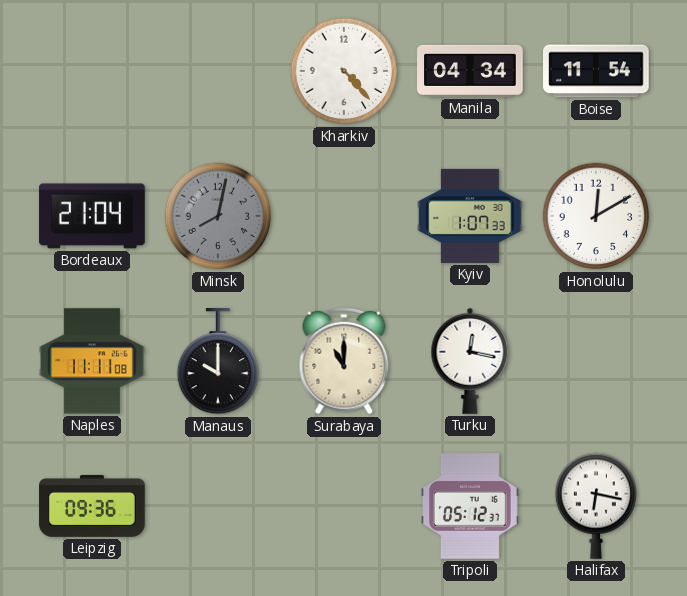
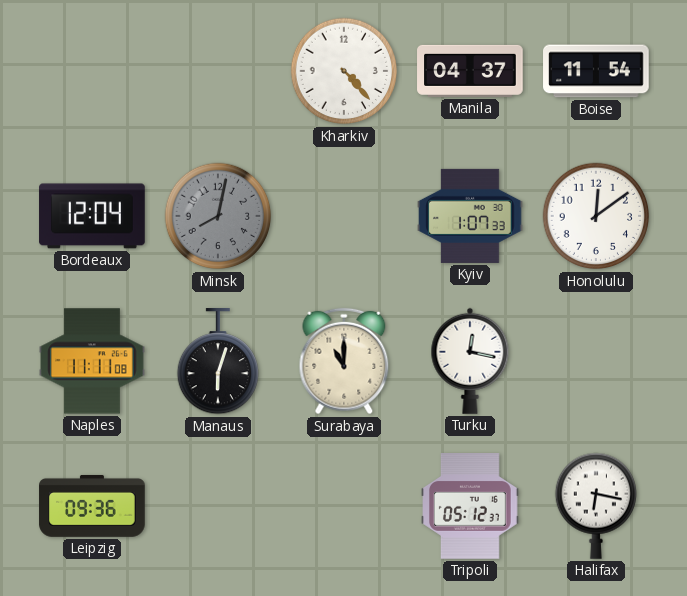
Manila: 04:34 -> 04:37 (470, 71)
Bordeaux: 21:04 -> 12:04 (92, 216)
Honolulu: 12:10 -> 12:09 (596, 216)
Manaus: 10:00 -> 6:03 (217, 362)
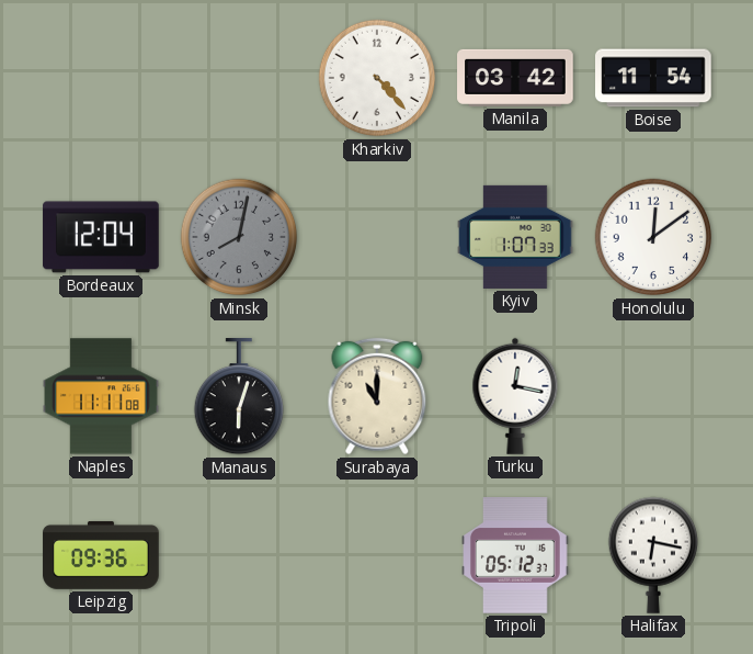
Manila: 04:37 -> 03:42 (515, 78)
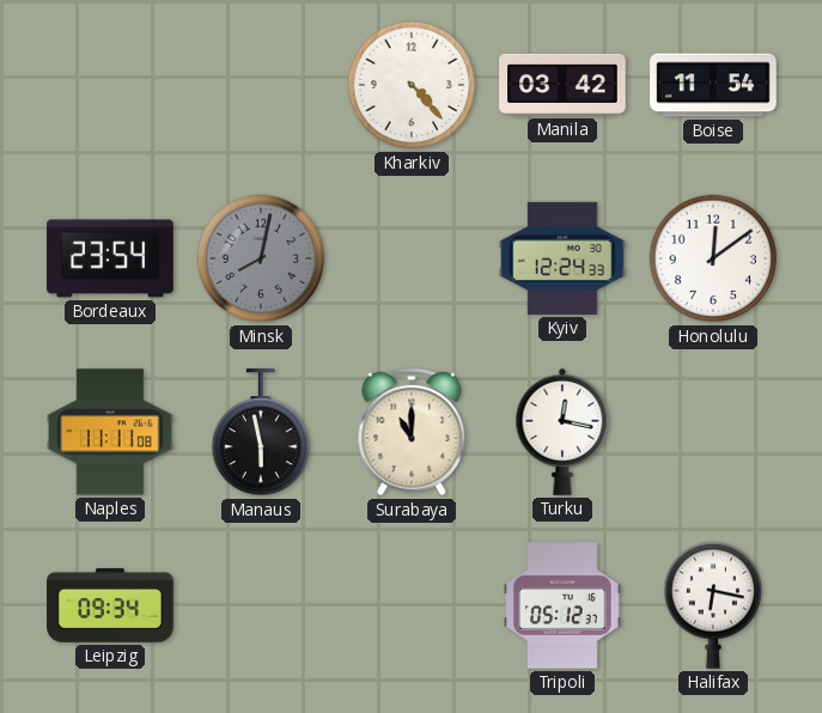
Bordeaux: 12:04 -> 23:54 (110, 258)
Kyiv: 1:07 -> 12:24 (562, 258)
Manaus: 6:03 -> 5:58 (260, 433)
Leipzig: 09:36 -> 09:34 (110, 605)
